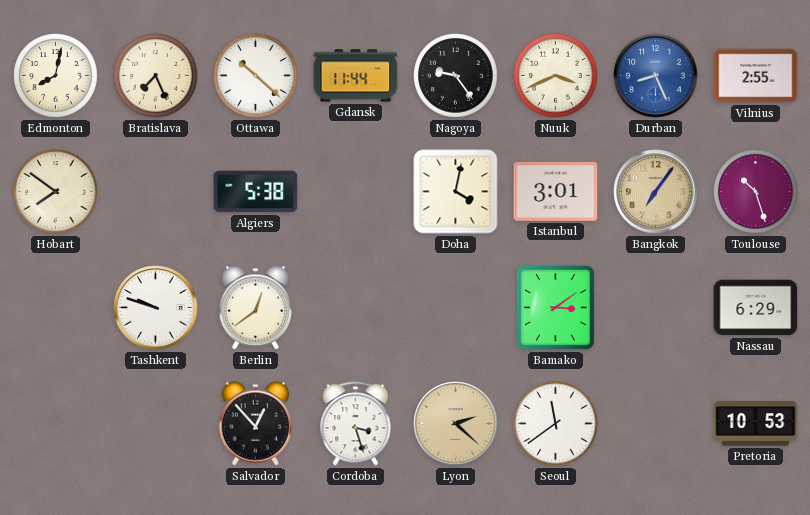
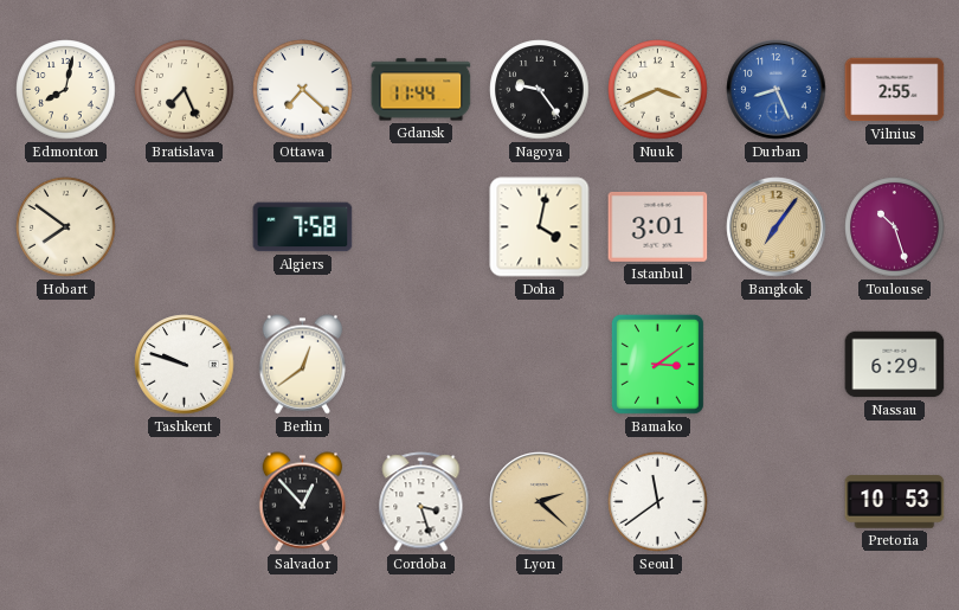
Ottawa: 10:22 -> 7:22 (303, 90)
Algiers: 5:38 -> 7:58 (303, 227)
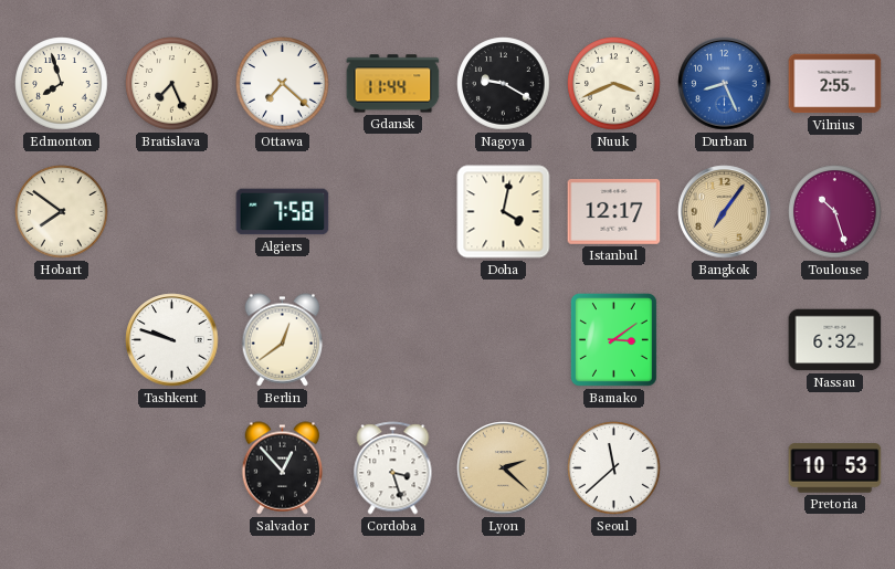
Edmonton: 8:02 -> 7:57 (62, 84)
Nagoya: 9:24 -> 9:20 (504, 84)
Istanbul: 3:01 -> 12:17 (614, 211)
Nassau: 6:29 -> 6:32 (835, 340)
Seoul: 11:39 -> 11:38 (614, 468)
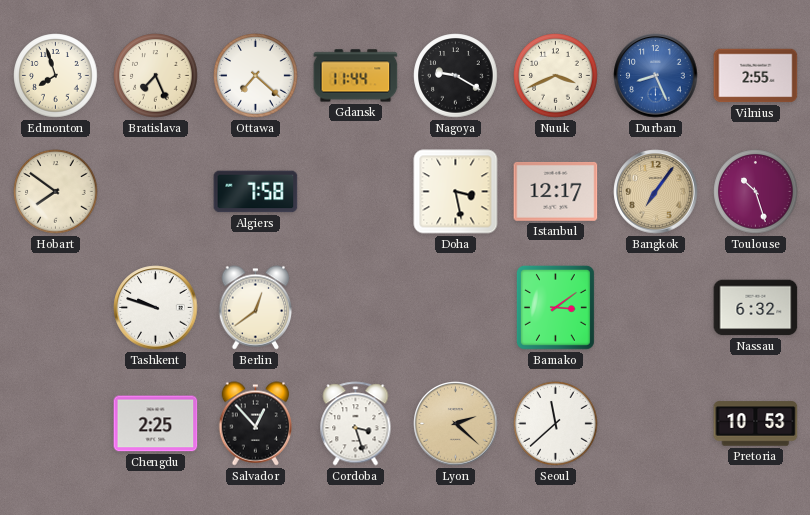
Doha: 4:02 -> 3:28 (456, 192)
Chengdu: none -> 2:25 (156, 424)
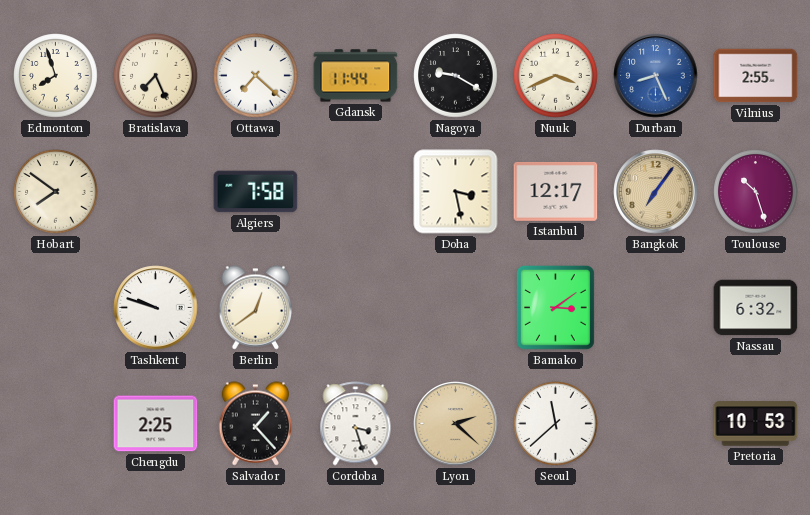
Salvador: 12:53 -> 1:23 (256, 424)
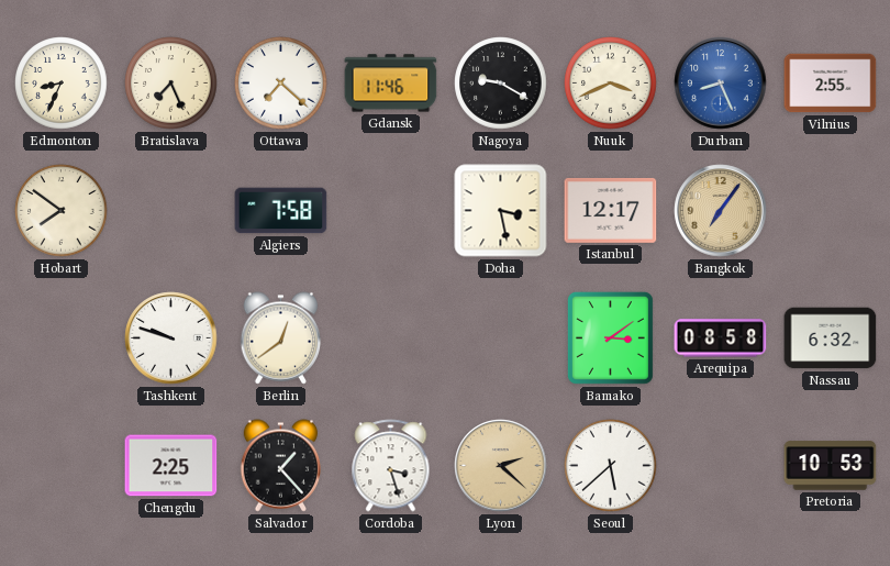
Edmonton: 7:57 -> 8:34 (62, 84)
Gdansk: 11:44 -> 11:46 (391, 84)
Toulouse: 10:27 -> none (756, 192)
Arequipa: none -> 08:58 (721, 339)
Seoul: 11:38 -> 5:38 (611, 466)
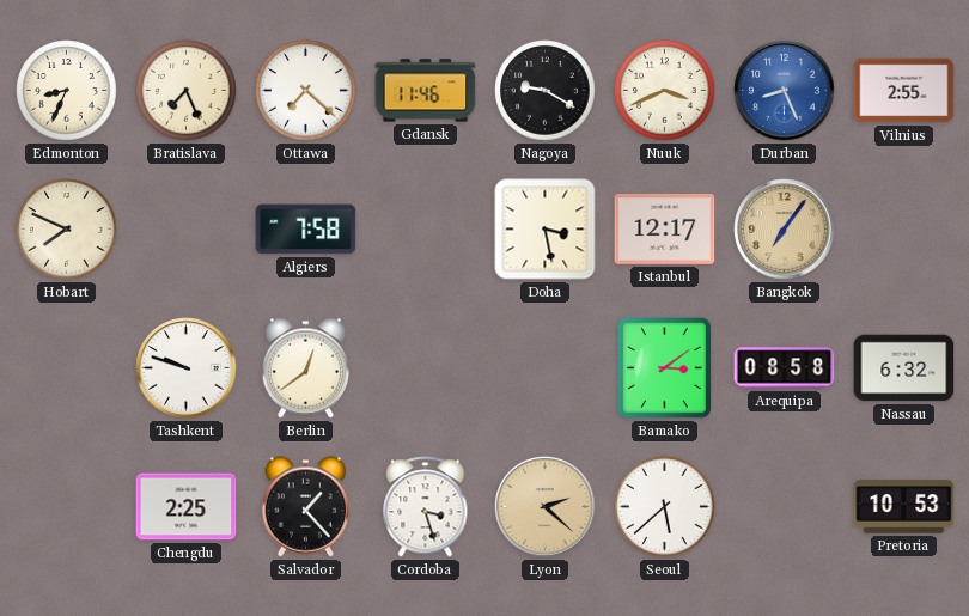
Hobart: 7:51 -> 7:49 (67, 230)
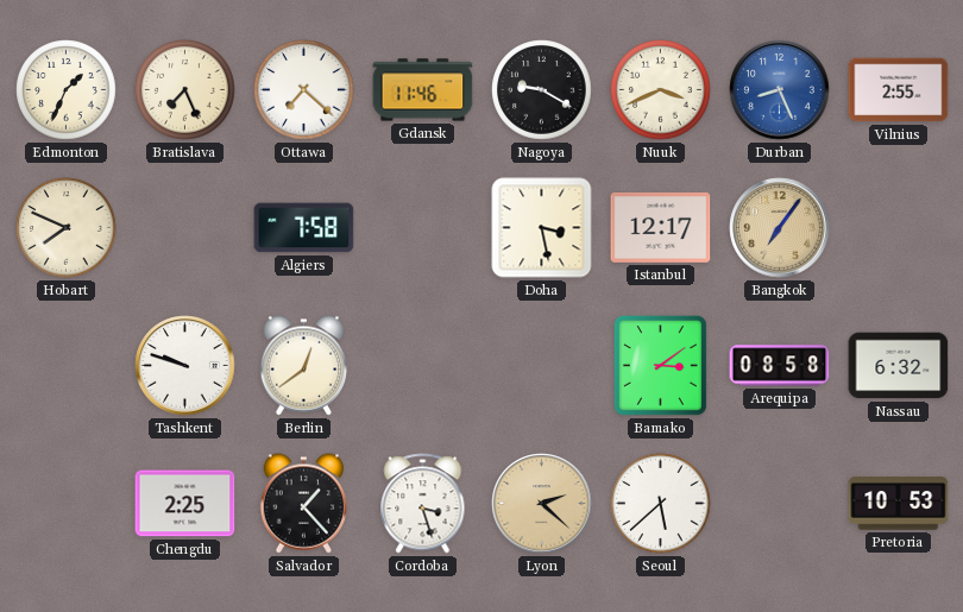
Edmonton: 8:34 -> 1:34 (67, 90)
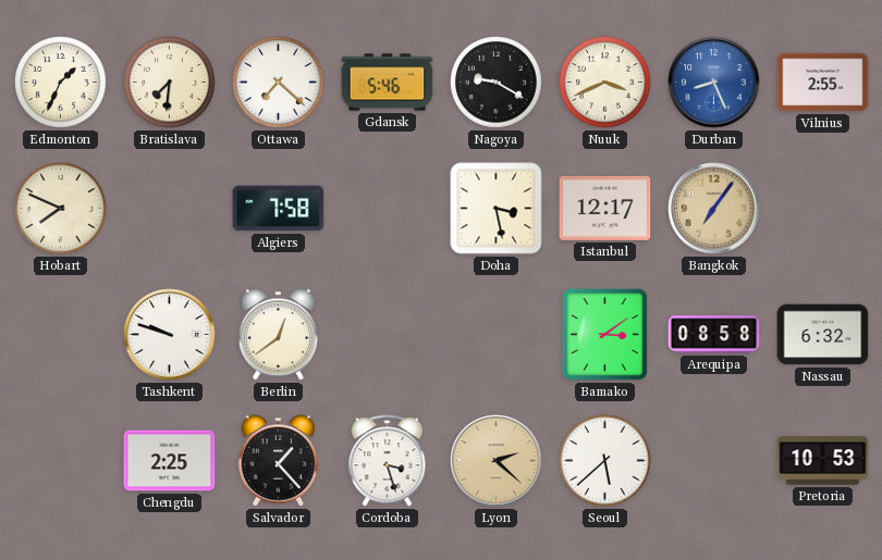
Bratislava: 7:26 -> 7:31 (170, 83)
Gdansk: 11:46 -> 5:46 (388, 83)
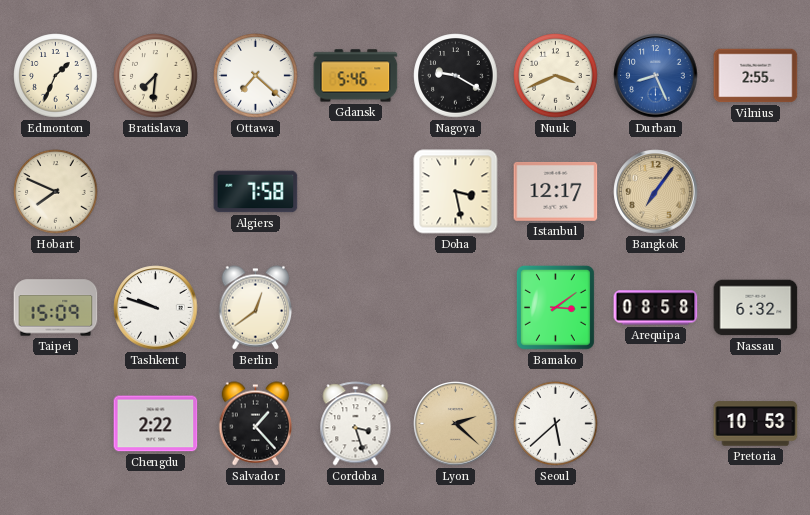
Taipei: none -> 15:09 (56, 308)
Chengdu: 2:25 -> 2:22 (156, 424)
